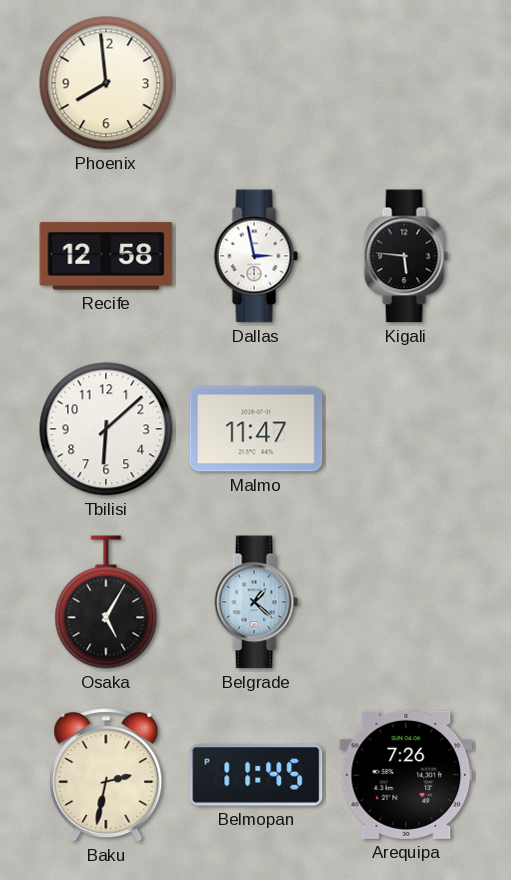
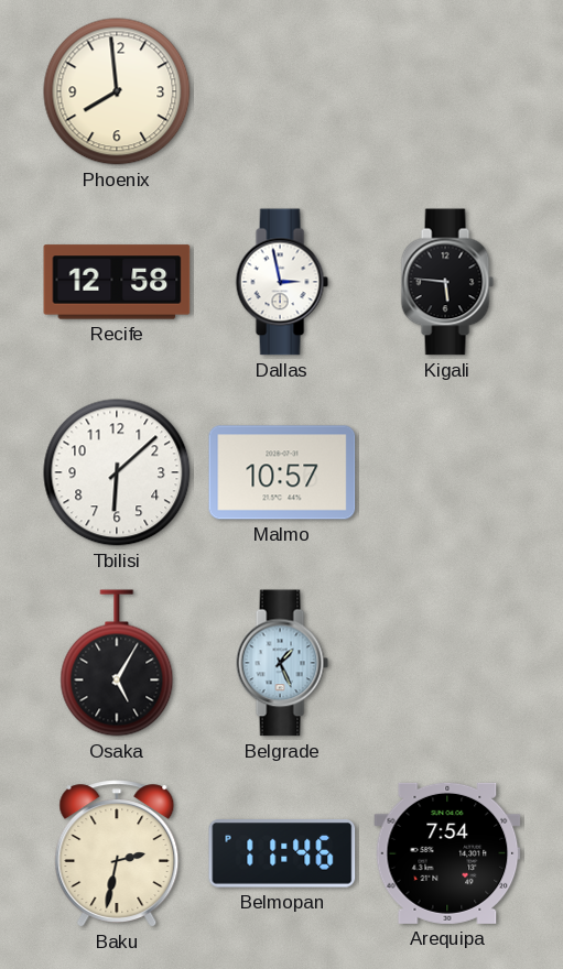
Malmo: 11:47 -> 10:57 (282, 472)
Belgrade: 1:22 -> 1:26 (282, 663)
Belmopan: 11:45 -> 11:46 (282, 854)
Arequipa: 7:26 -> 7:54 (447, 853)
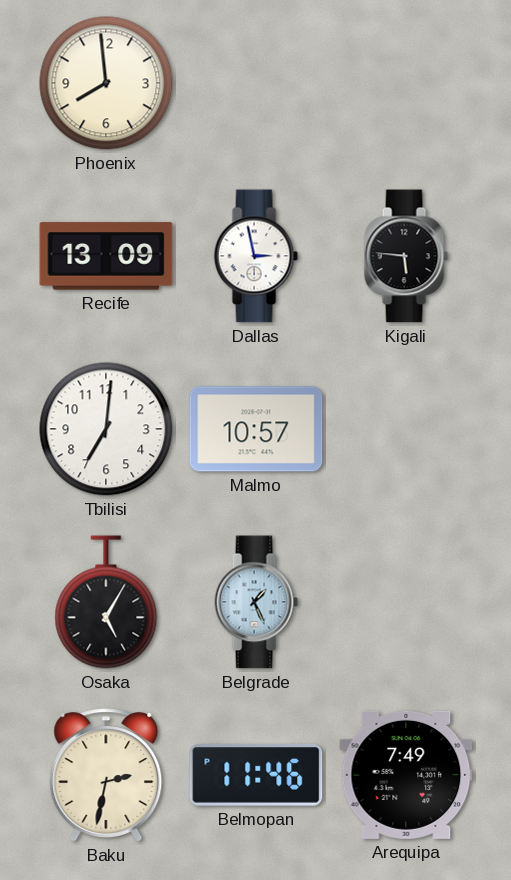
Recife: 12:58 -> 13:09 (106, 256)
Tbilisi: 6:08 -> 7:01 (106, 429)
Arequipa: 7:54 -> 7:49 (406, 775)
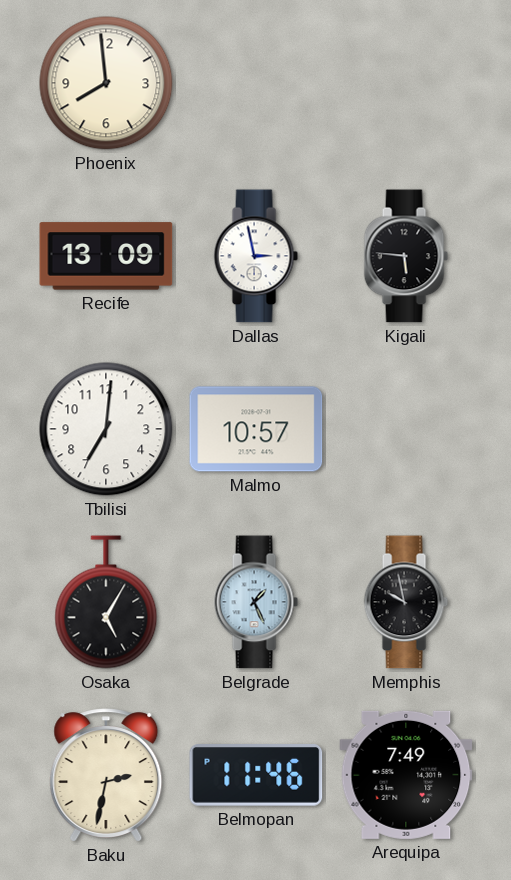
Memphis: none -> 9:58 (406, 602)
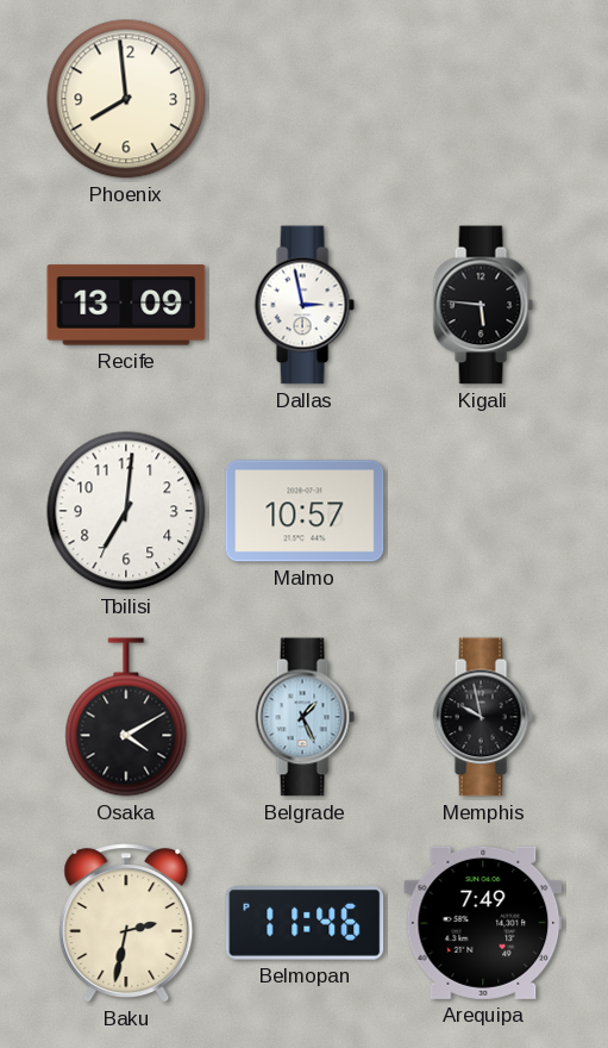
Osaka: 5:05 -> 4:10 (126, 717)
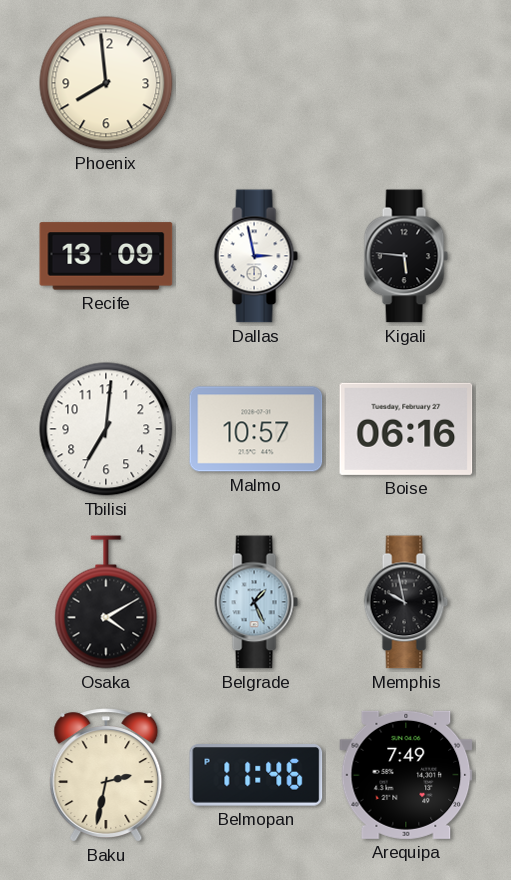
Boise: none -> 06:16 (406, 429)
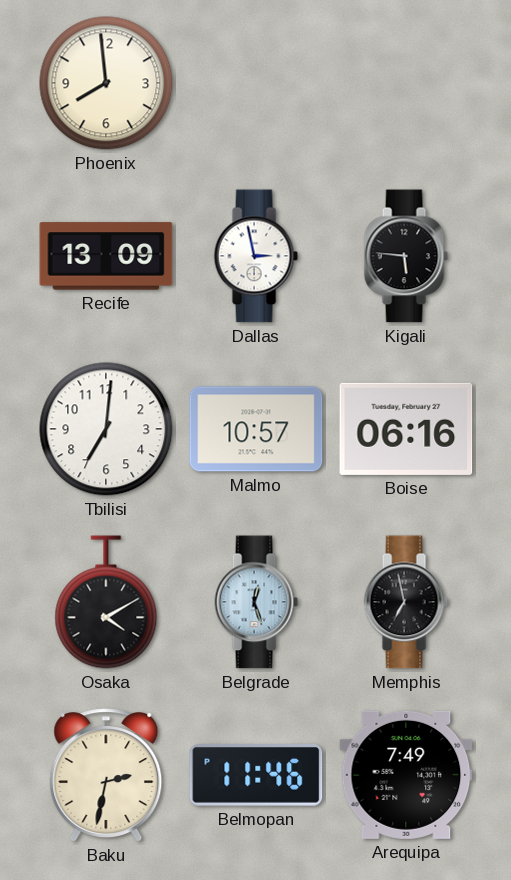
Belgrade: 1:26 -> 12:27 (256, 602)
Memphis: 9:58 -> 6:58 (406, 602)
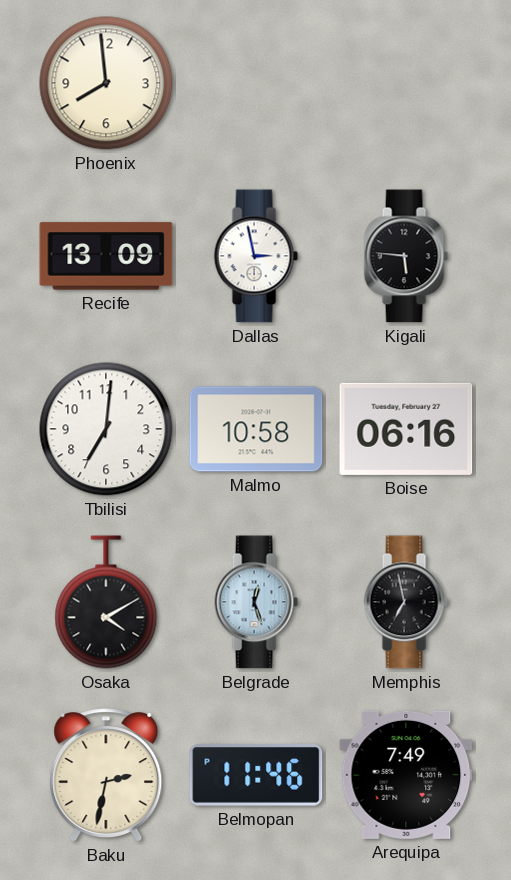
Malmo: 10:57 -> 10:58 (256, 429)
